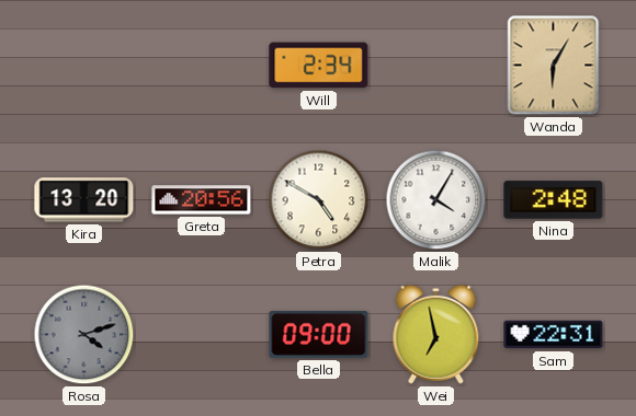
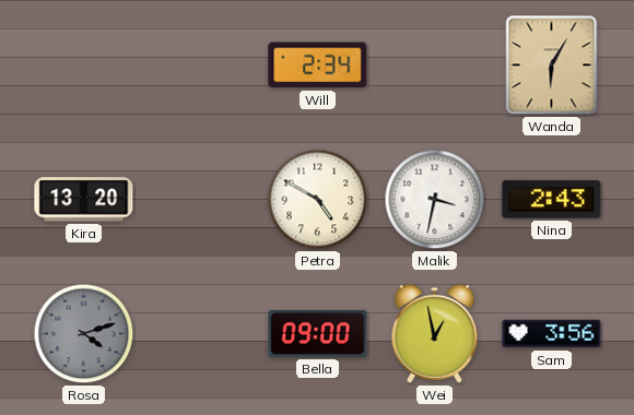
Greta: 20:56 -> none (202, 200)
Malik: 4:05 -> 3:32 (435, 200)
Nina: 2:48 -> 2:43 (552, 200)
Wei: 6:58 -> 12:58 (435, 333)
Sam: 22:31 -> 3:56 (552, 334)
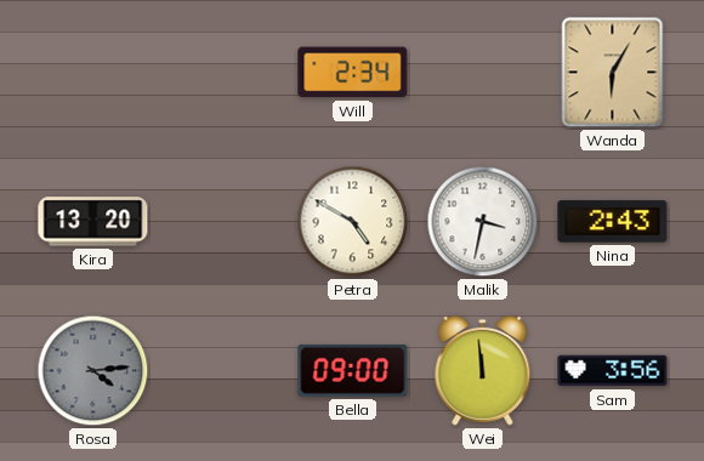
Rosa: 4:12 -> 4:14 (93, 371)
Wei: 12:58 -> 11:59 (483, 370)
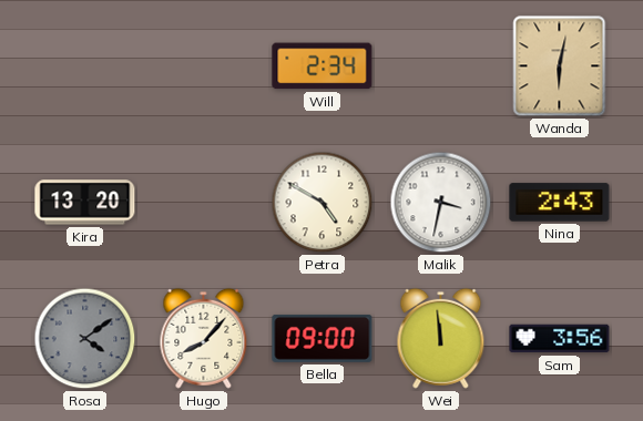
Wanda: 6:05 -> 6:02 (560, 66)
Rosa: 4:14 -> 4:09 (85, 339)
Hugo: none -> 8:07 (204, 338)
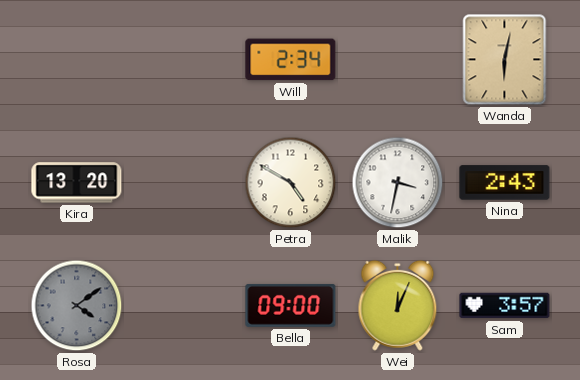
Hugo: 8:07 -> none (204, 338)
Wei: 11:59 -> 12:04 (398, 305)
Sam: 3:56 -> 3:57 (505, 306)
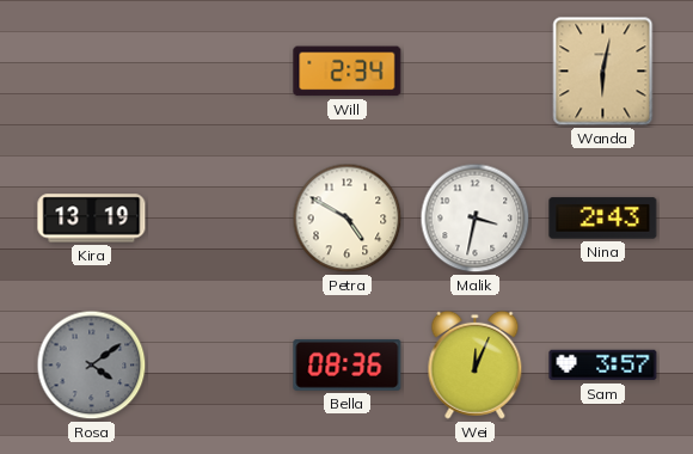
Kira: 13:20 -> 13:19 (92, 219)
Bella: 09:00 -> 08:36 (348, 364)
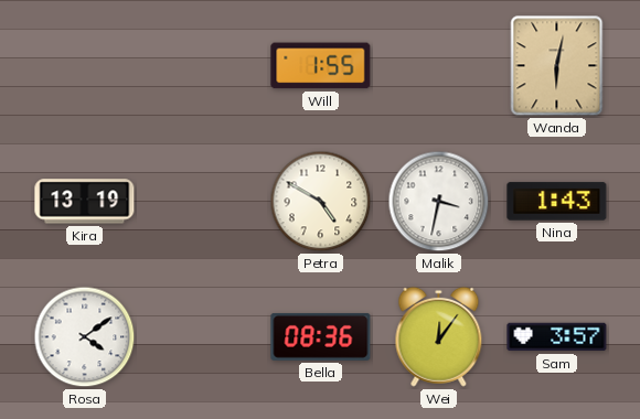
Will: 2:34 -> 1:55 (321, 66)
Nina: 2:43 -> 1:43 (557, 202)
Rosa dial: grey -> white (85, 337)
Wei: 12:04 -> 12:06 (439, 336)
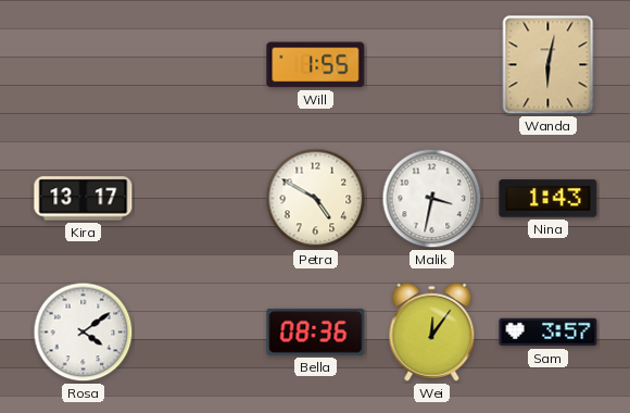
Kira: 13:19 -> 13:17 (84, 199)
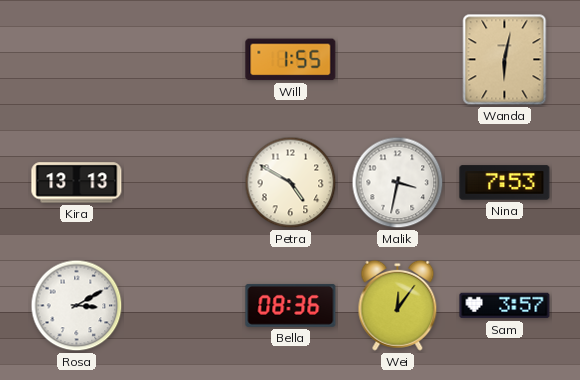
Kira: 13:17 -> 13:13 (77, 183)
Nina: 1:43 -> 7:53 (505, 183)
Rosa: 4:09 -> 3:10 (77, 306)
